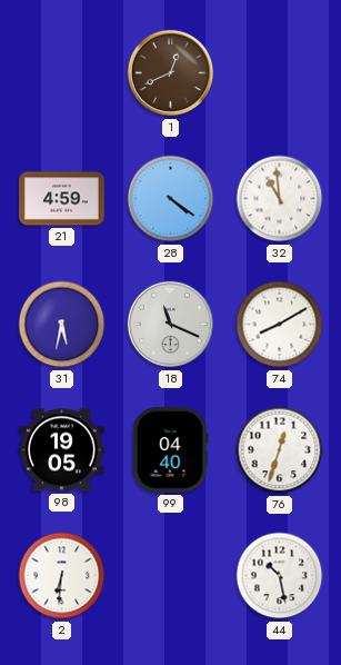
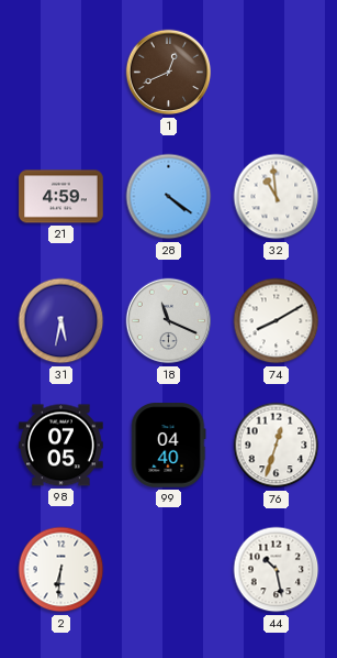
98: 19:05 -> 07:05 (61, 446)
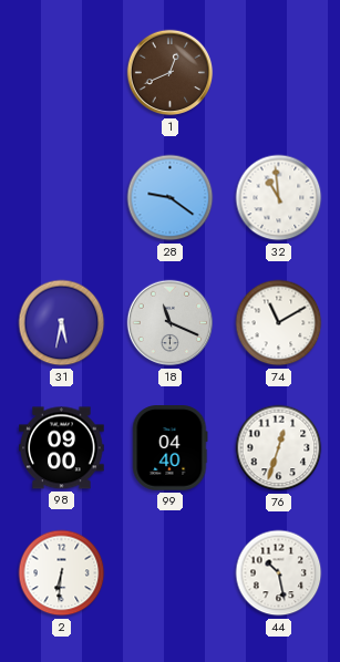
21: 4:59 -> none (61, 197)
28: 4:21 -> 9:21 (171, 198)
74: 8:10 -> 11:10 (279, 323)
98: 07:05 -> 09:00 (62, 448)
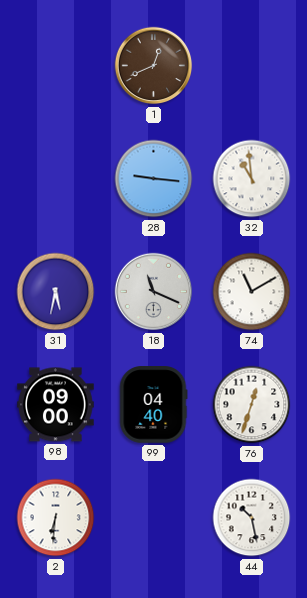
28: 9:21 -> 9:16 (154, 179)
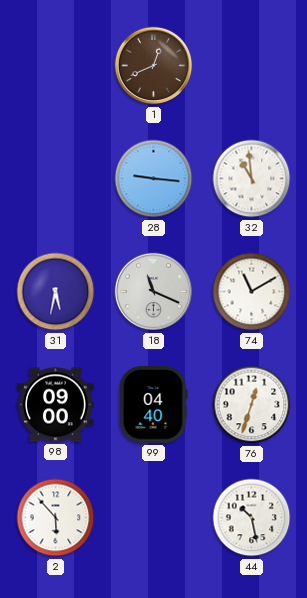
2: 6:31 -> 5:53 (56, 518)
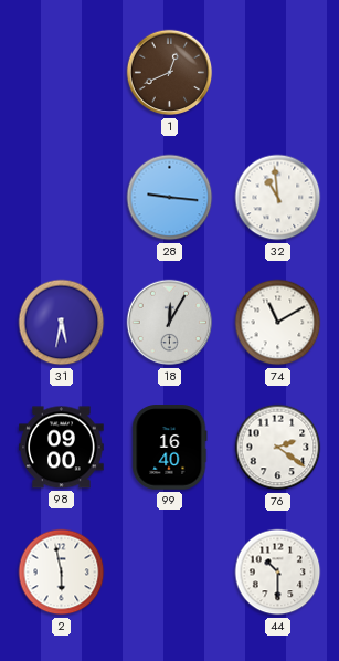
18: 11:19 -> 12:05 (170, 323)
99: 04:40 -> 16:40 (170, 448)
76: 12:33 -> 2:21 (278, 448)
2: 5:53 -> 5:58 (62, 573)
44: 10:28 -> 10:30 (278, 573)
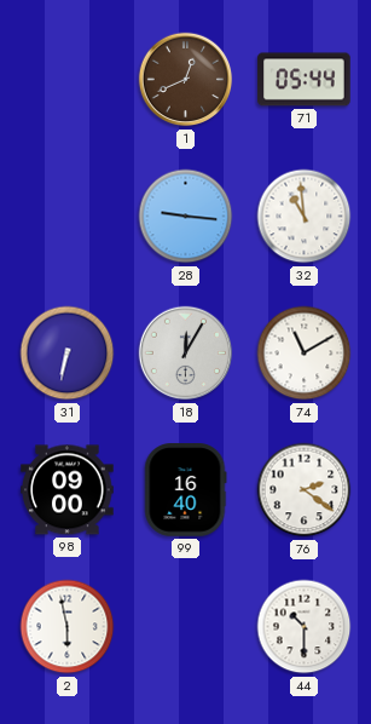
71: none -> 05:44 (305, 80)
31: 5:32 -> 6:32 (68, 354)
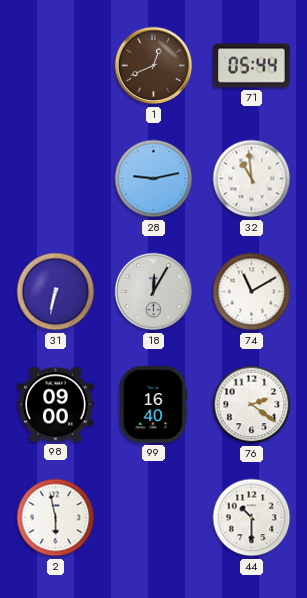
28: 9:16 -> 9:13 (154, 179)
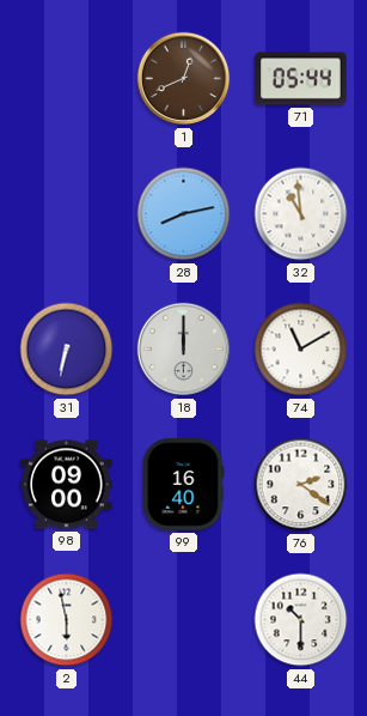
28: 9:13 -> 8:13 (184, 214)
18: 12:05 -> 12:00 (184, 350)
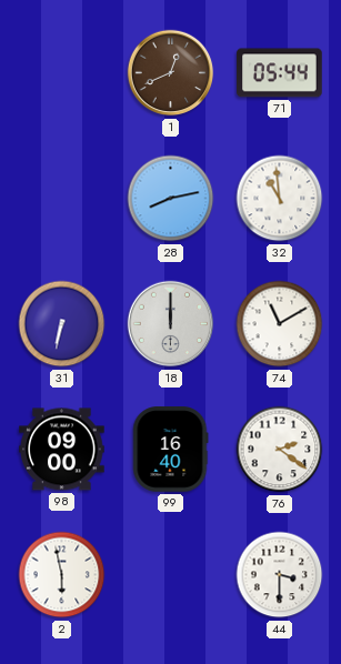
44: 10:30 -> 3:30 (280, 575)
